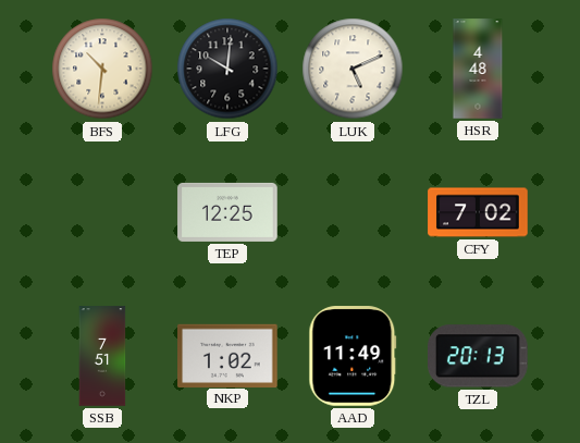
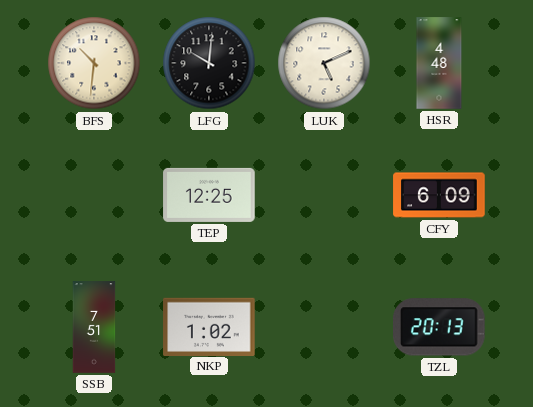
CFY: 7:02 -> 6:09 (439, 195)
AAD: 11:49 -> none (353, 356)
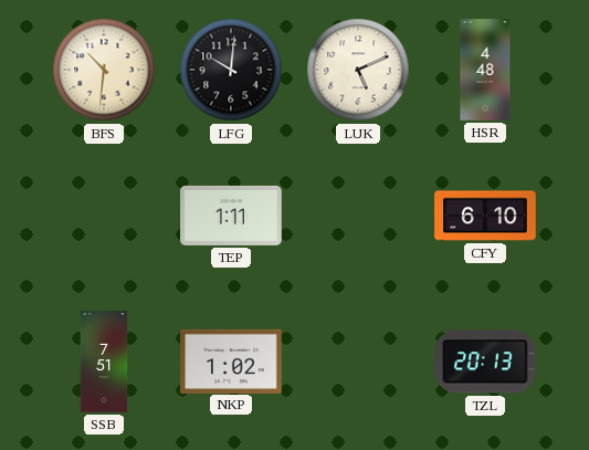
TEP: 12:25 -> 1:11 (231, 216)
CFY: 6:09 -> 6:10 (485, 216)
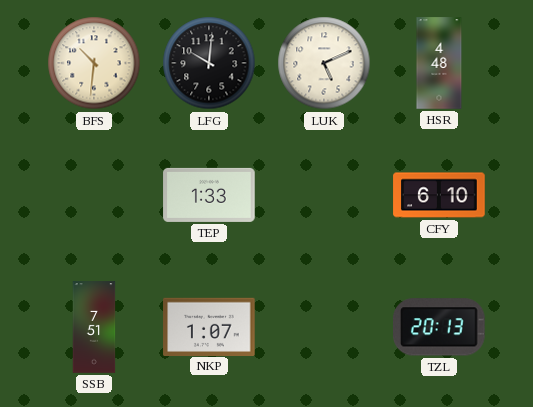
TEP: 1:11 -> 1:33 (209, 195)
NKP: 1:02 -> 1:07 (209, 326)
